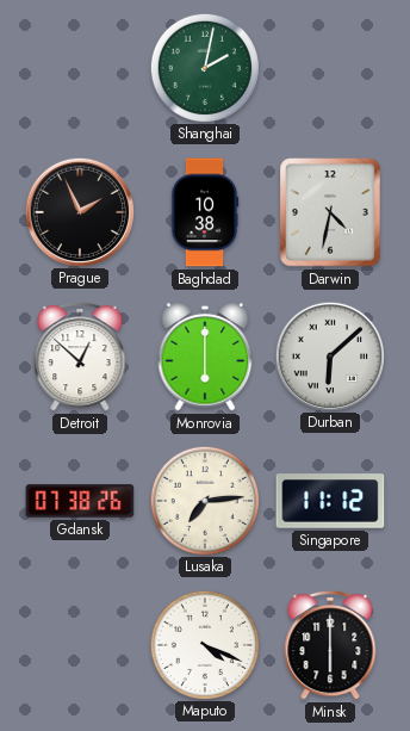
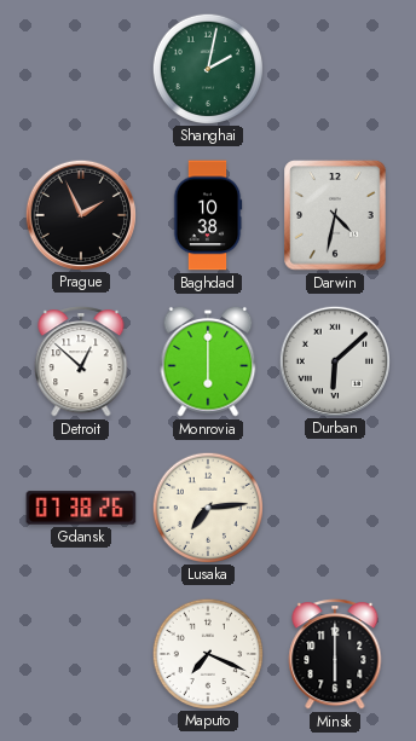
Singapore: 11:12 -> none (330, 501)
Maputo: 4:19 -> 7:19 (207, 653)
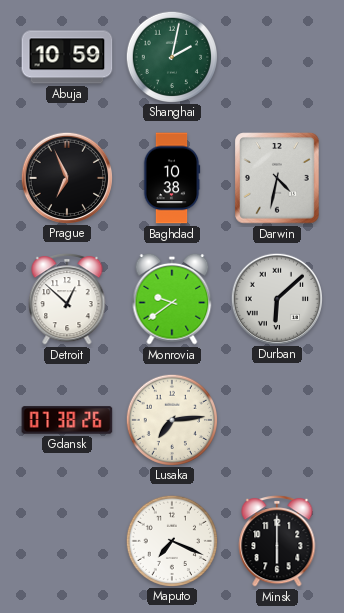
Abuja: none -> 10:59 (67, 57)
Prague: 1:56 -> 6:56 (66, 177)
Monrovia: 6:00 -> 9:39 (172, 299)
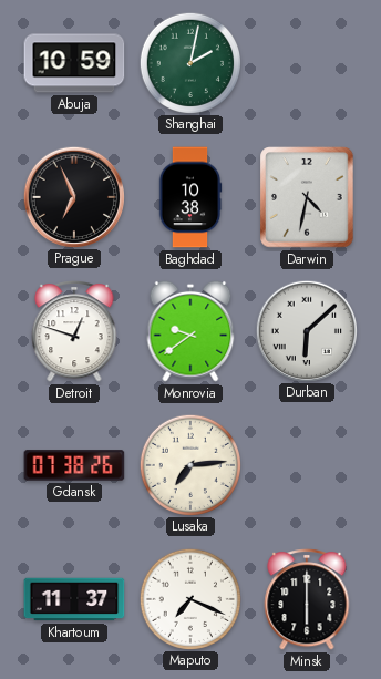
Detroit: 12:52 -> 12:48 (74, 332)
Khartoum: none -> 11:37 (74, 599)
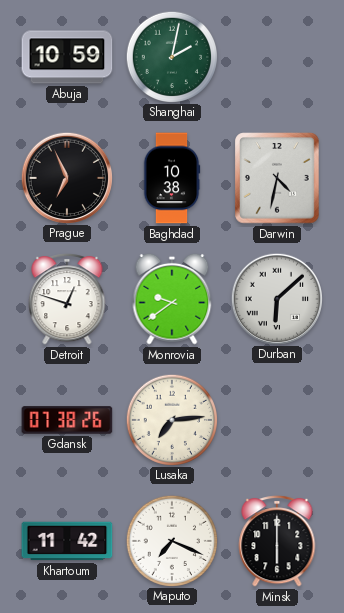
Khartoum: 11:37 -> 11:42 (67, 541)
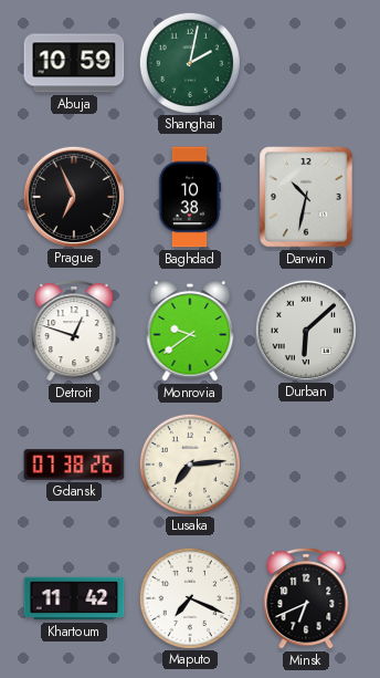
Darwin: 4:32 -> 10:32 (306, 197)
Minsk: 6:00 -> 6:41 (306, 599)
